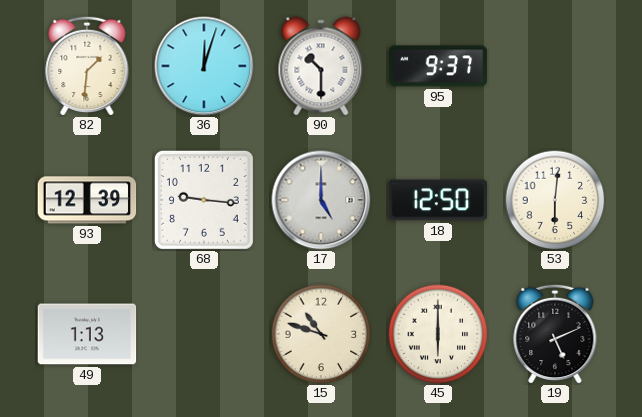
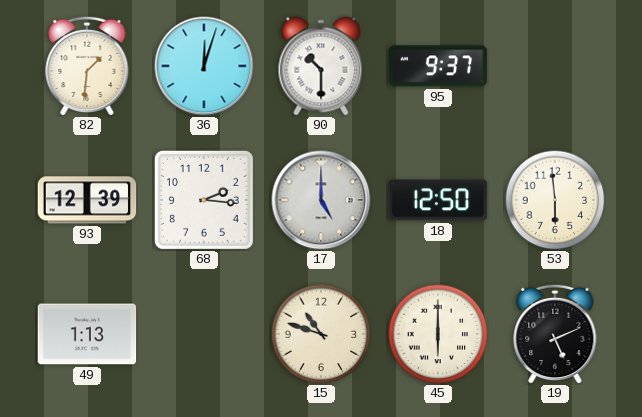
68: 9:16 -> 2:16 (204, 200)
53: 6:01 -> 5:59 (555, 200)
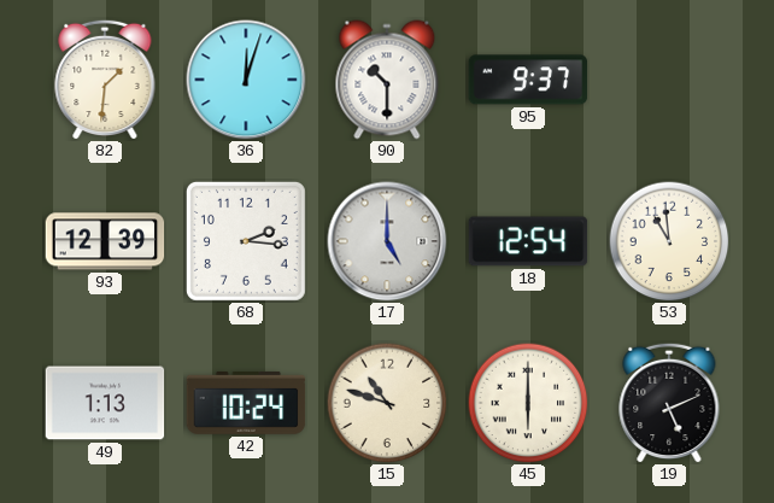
18: 12:50 -> 12:54 (528, 241)
53: 5:59 -> 10:59 (669, 241)
42: none -> 10:24 (246, 403)
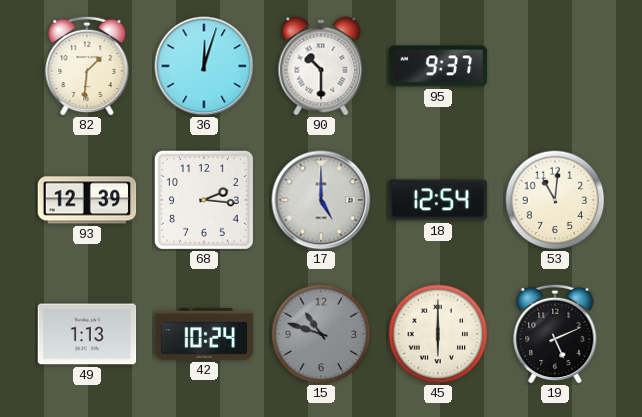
53: 10:59 -> 11:01 (555, 200)
15 dial: cream -> grey (321, 334)
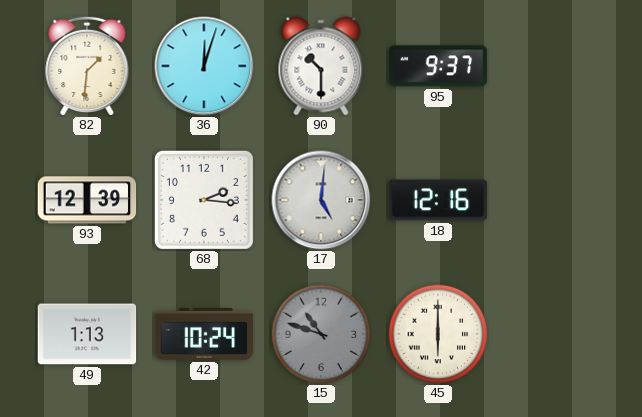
17: 5:00 -> 5:01 (321, 200)
18: 12:54 -> 12:16 (438, 200)
53: 11:01 -> none (555, 200)
19: 5:11 -> none (555, 334)
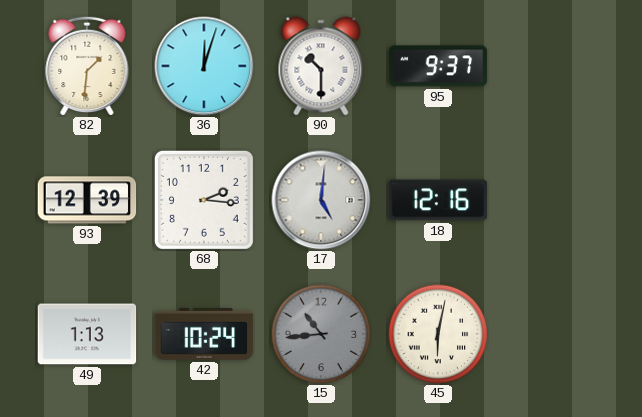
15: 10:48 -> 10:44 (321, 334)
45: 6:00 -> 6:02 (438, 334)
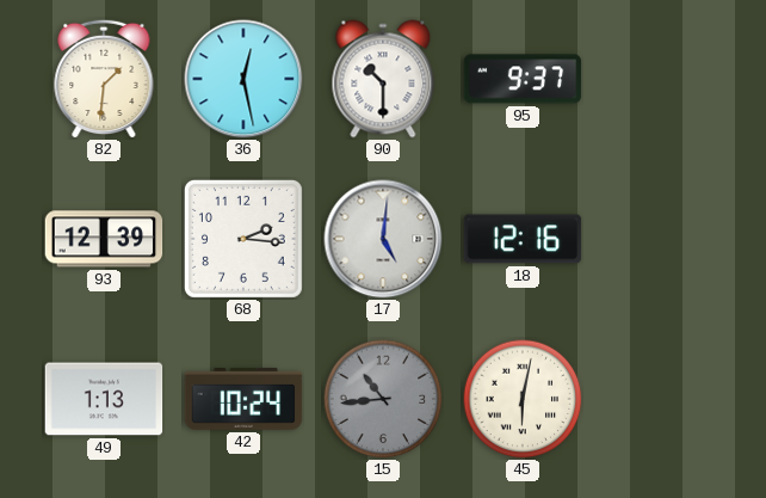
36: 12:03 -> 12:28 (243, 79)
